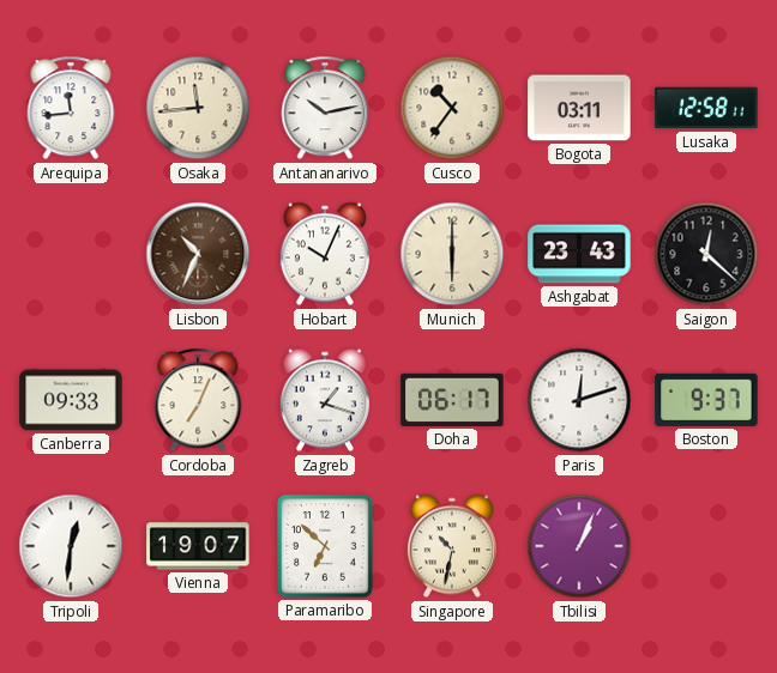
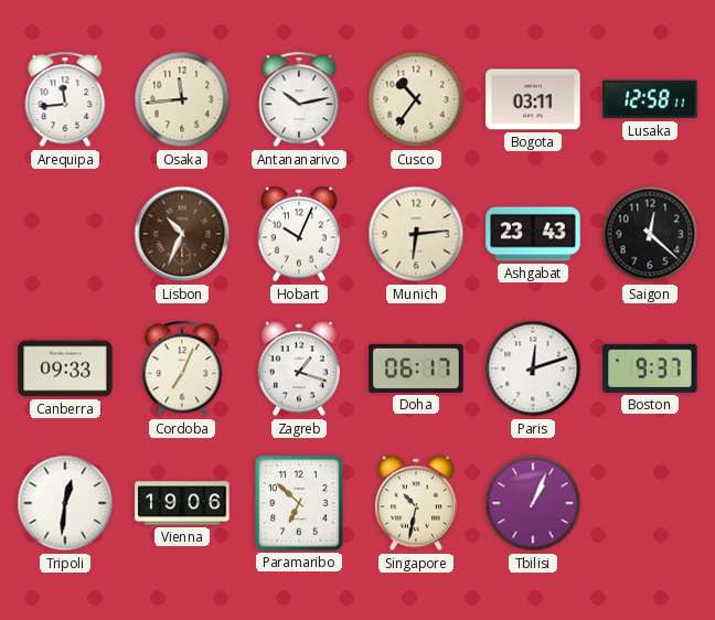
Munich: 6:00 -> 6:14 (416, 234)
Vienna: 19:07 -> 19:06 (182, 503)
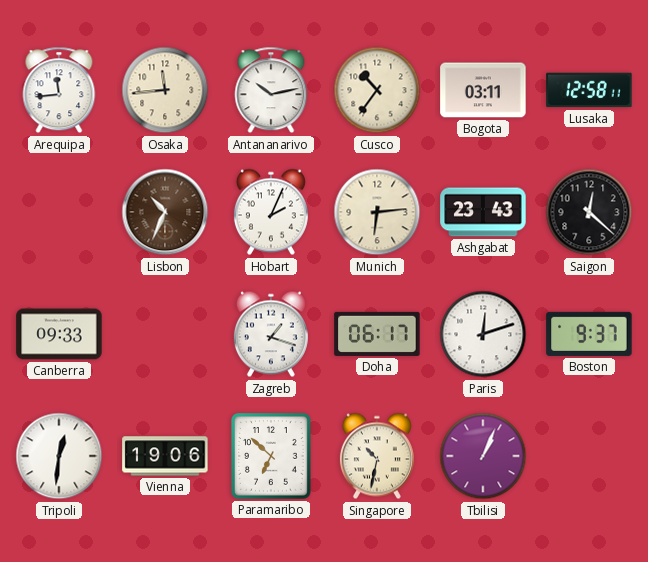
Hobart: 10:04 -> 2:04 (271, 212)
Cordoba: 7:04 -> none (182, 368)
